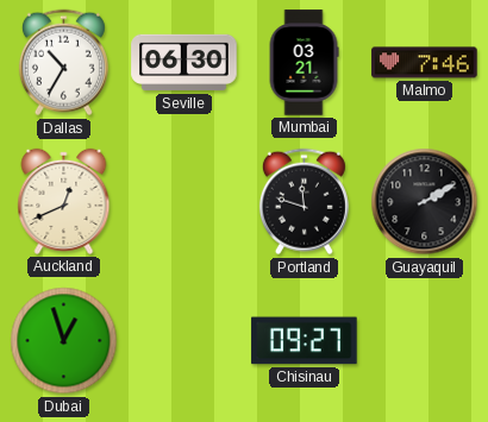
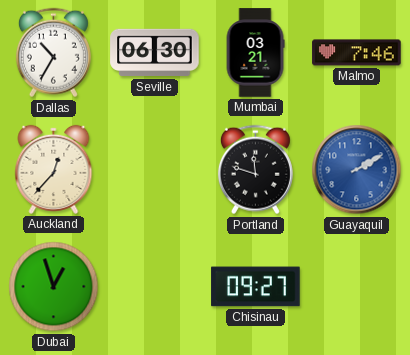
Auckland: 12:41 -> 12:37 (54, 169)
Guayaquil dial: black -> blue (357, 170)
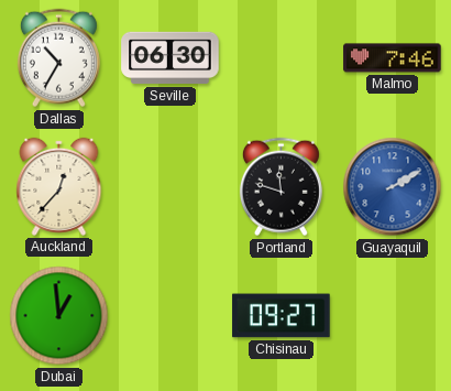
Mumbai: 03:21 -> none (255, 53)
Dubai: 12:57 -> 12:59 (59, 316)
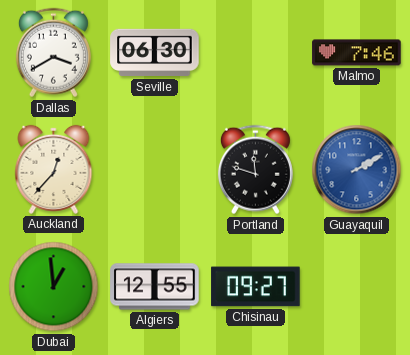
Dallas: 10:35 -> 3:40 (53, 53)
Algiers: none -> 12:55 (155, 287)
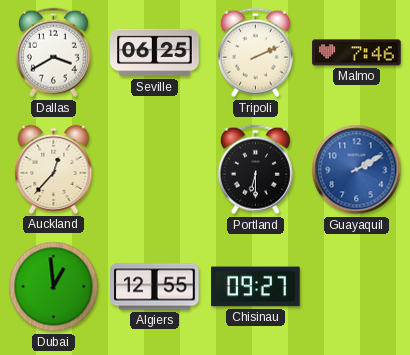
Seville: 06:30 -> 06:25 (155, 53)
Tripoli: none -> 2:11 (255, 53)
Portland: 11:48 -> 6:30 (255, 170)
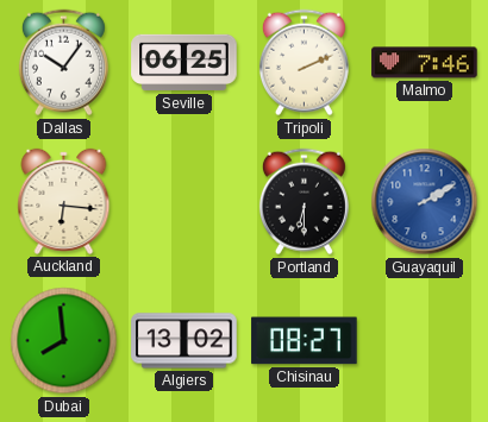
Dallas: 3:40 -> 10:06 (63, 63)
Auckland: 12:37 -> 6:16 (64, 201)
Dubai: 12:59 -> 7:59 (64, 341)
Algiers: 12:55 -> 13:02 (184, 341)
Chisinau: 09:27 -> 08:27 (305, 341)
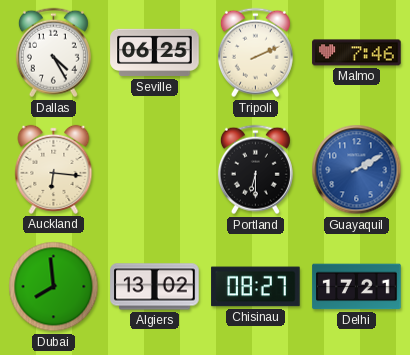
Dallas: 10:06 -> 4:25 (53, 53)
Delhi: none -> 17:21 (357, 287)
